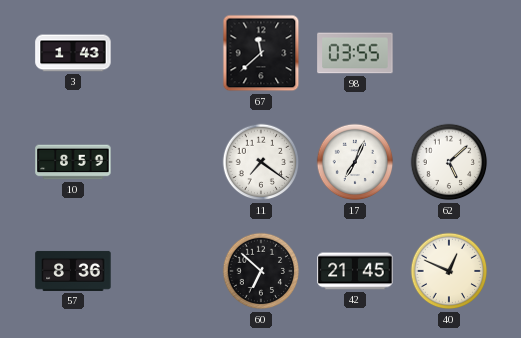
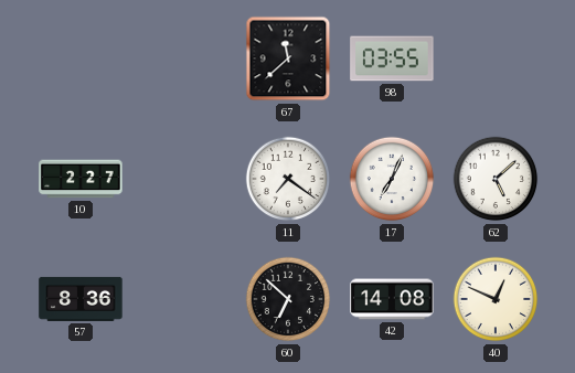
3: 1:43 -> none (73, 53)
10: 8:59 -> 2:27 (81, 179)
42: 21:45 -> 14:08 (392, 299)
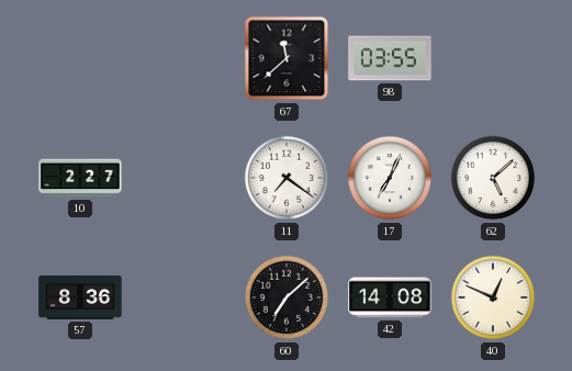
60: 6:52 -> 7:08 (287, 297)
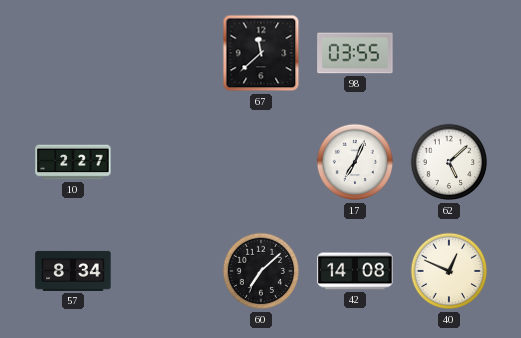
11: 7:21 -> none (287, 178)
57: 8:36 -> 8:34 (73, 271)
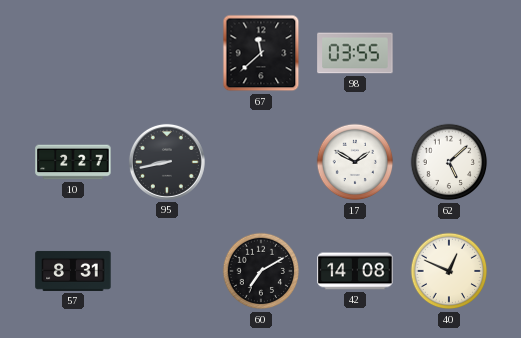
95: none -> 8:43 (167, 162)
17: 7:04 -> 1:50 (355, 162)
57: 8:34 -> 8:31 (73, 271)
60: 7:08 -> 7:10 (261, 271)
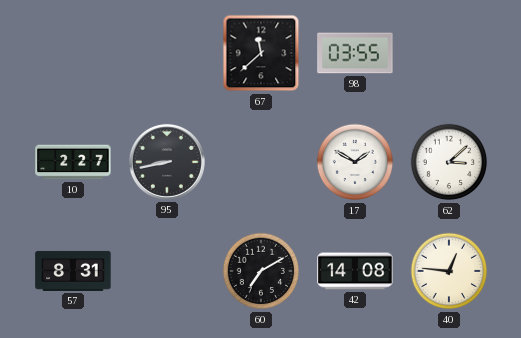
62: 5:08 -> 3:08 (449, 162)
40: 12:49 -> 12:46 (449, 271)
